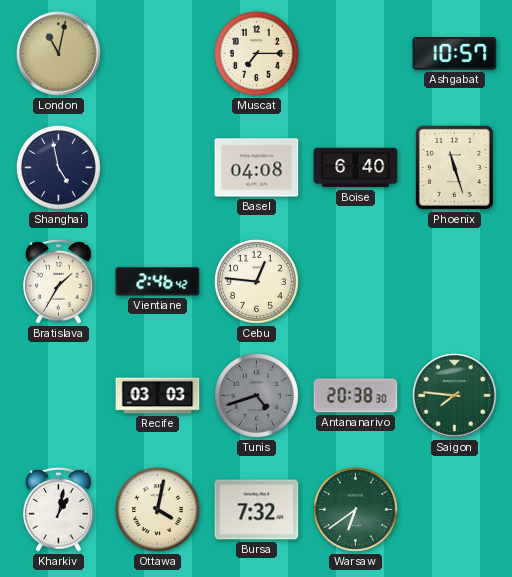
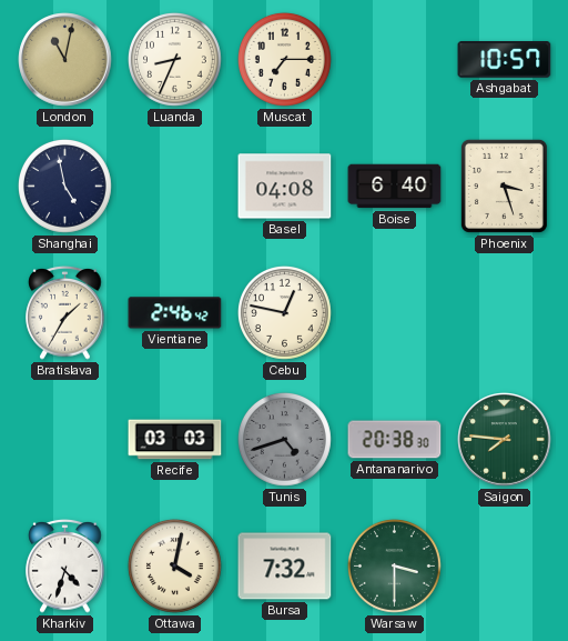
Luanda: none -> 8:34 (174, 59)
Phoenix: 11:27 -> 3:27 (504, 186)
Cebu: 12:46 -> 12:47 (284, 312)
Kharkiv: 1:02 -> 4:33 (65, 567)
Warsaw: 6:39 -> 3:30 (394, 565)
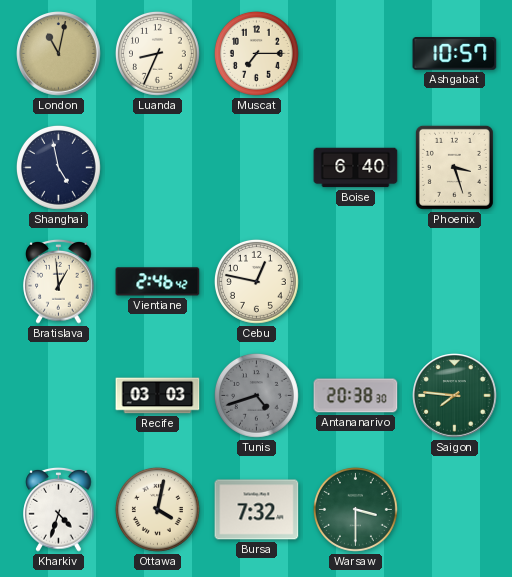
Basel: 04:08 -> none (285, 187)
Bratislava: 1:35 -> 12:59 (59, 282)
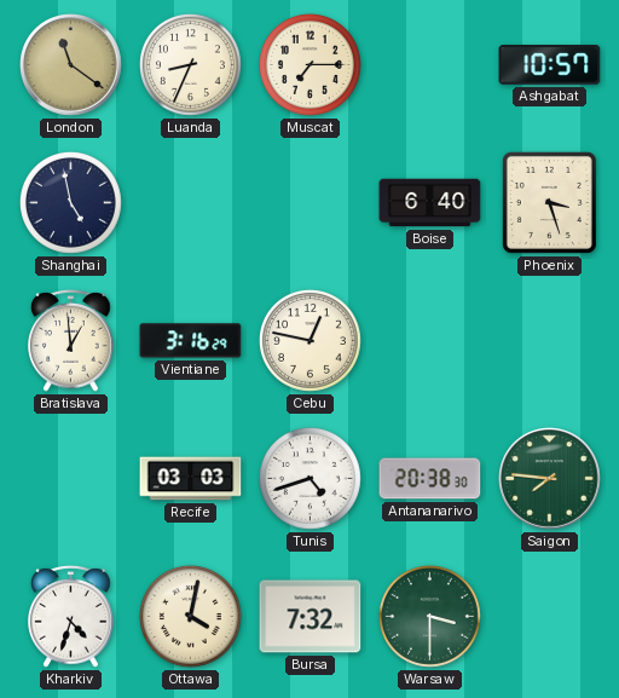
London: 11:02 -> 11:21 (71, 65)
Vientiane: 2:46 -> 3:16 (191, 341)
Tunis dial: grey -> white (309, 478)
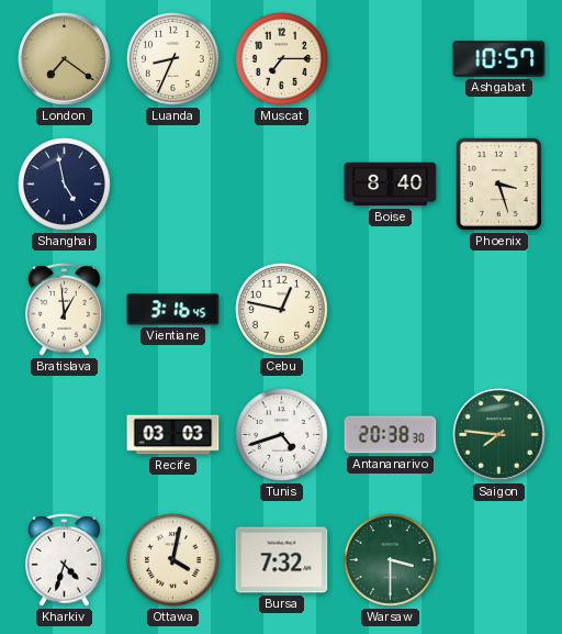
London: 11:21 -> 7:21 (65, 59)
Boise: 6:40 -> 8:40 (391, 185)
Vientiane: 3:16:29 -> 3:16:45 (173, 310)
